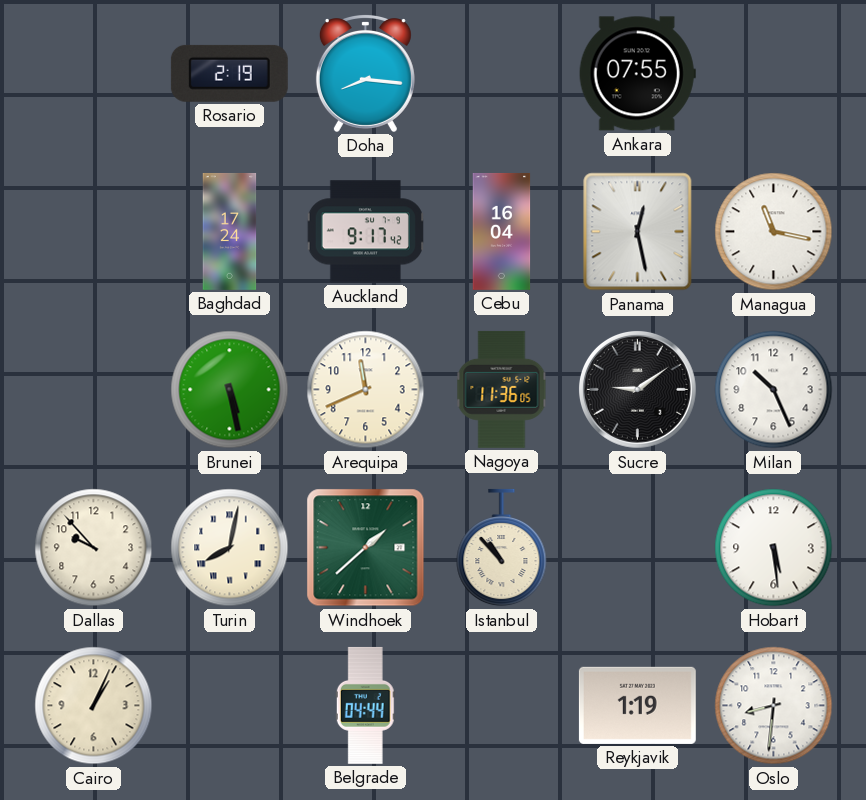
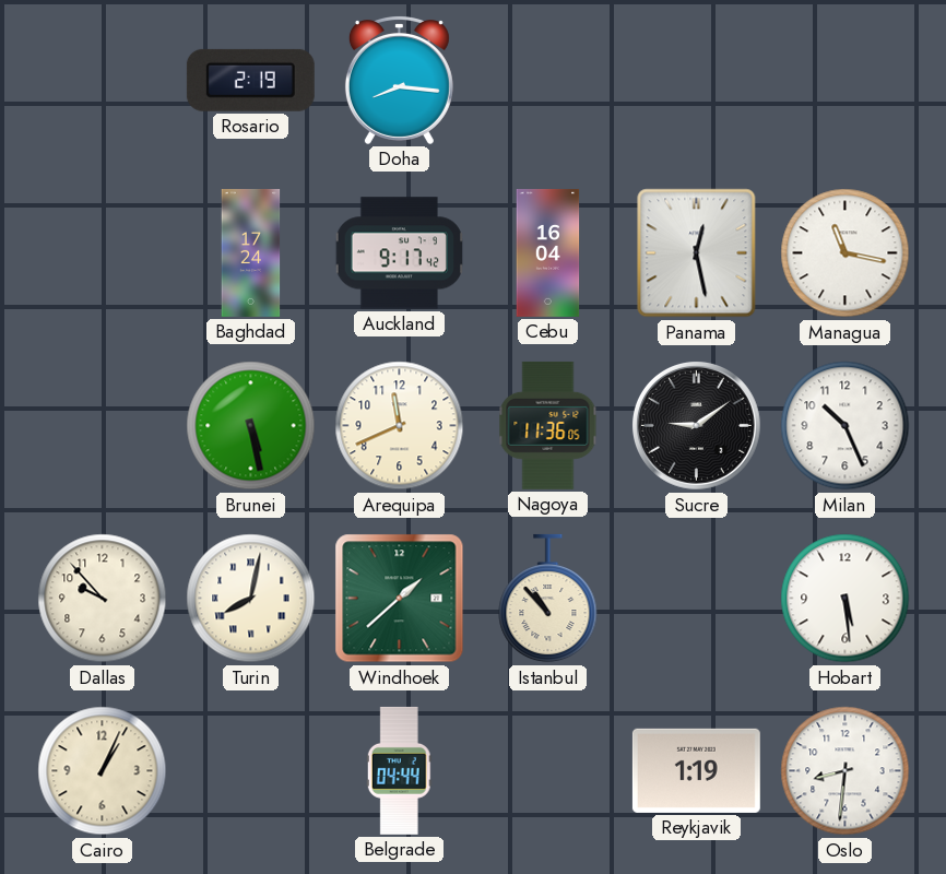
Ankara: 07:55 -> none (637, 74)
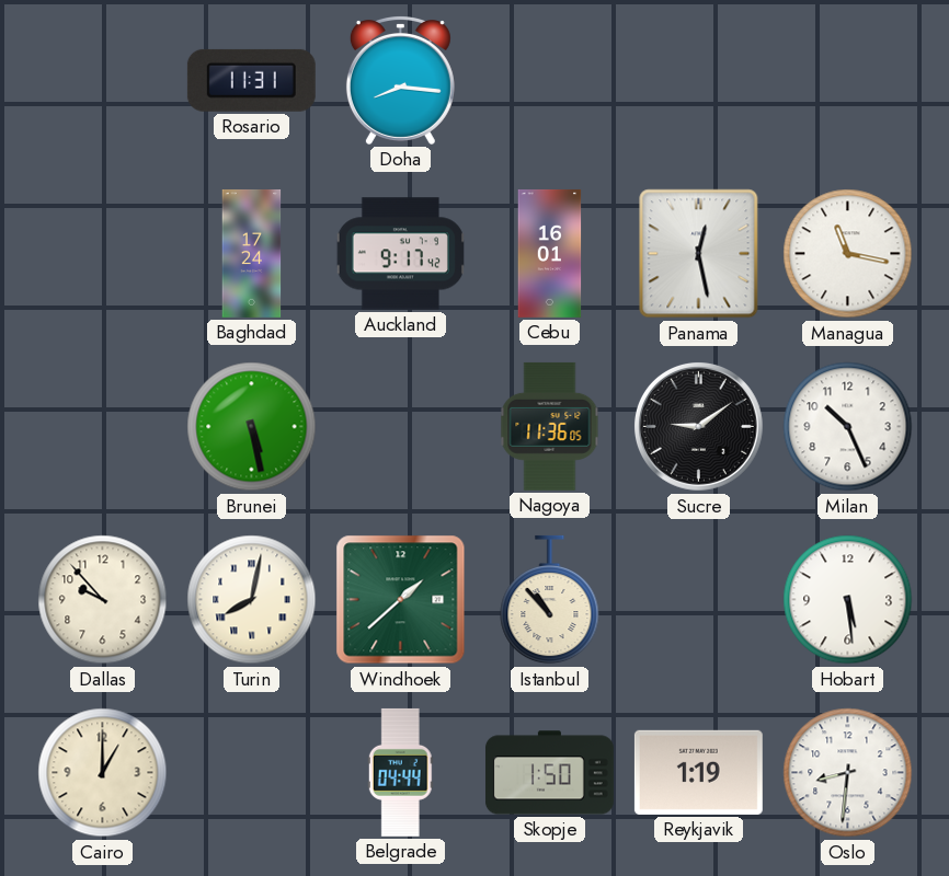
Rosario: 2:19 -> 11:31 (251, 80)
Cebu: 16:04 -> 16:01 (550, 253)
Arequipa: 11:41 -> none (400, 426)
Cairo: 1:04 -> 1:00 (103, 773)
Skopje: none -> 1:50 (549, 773)
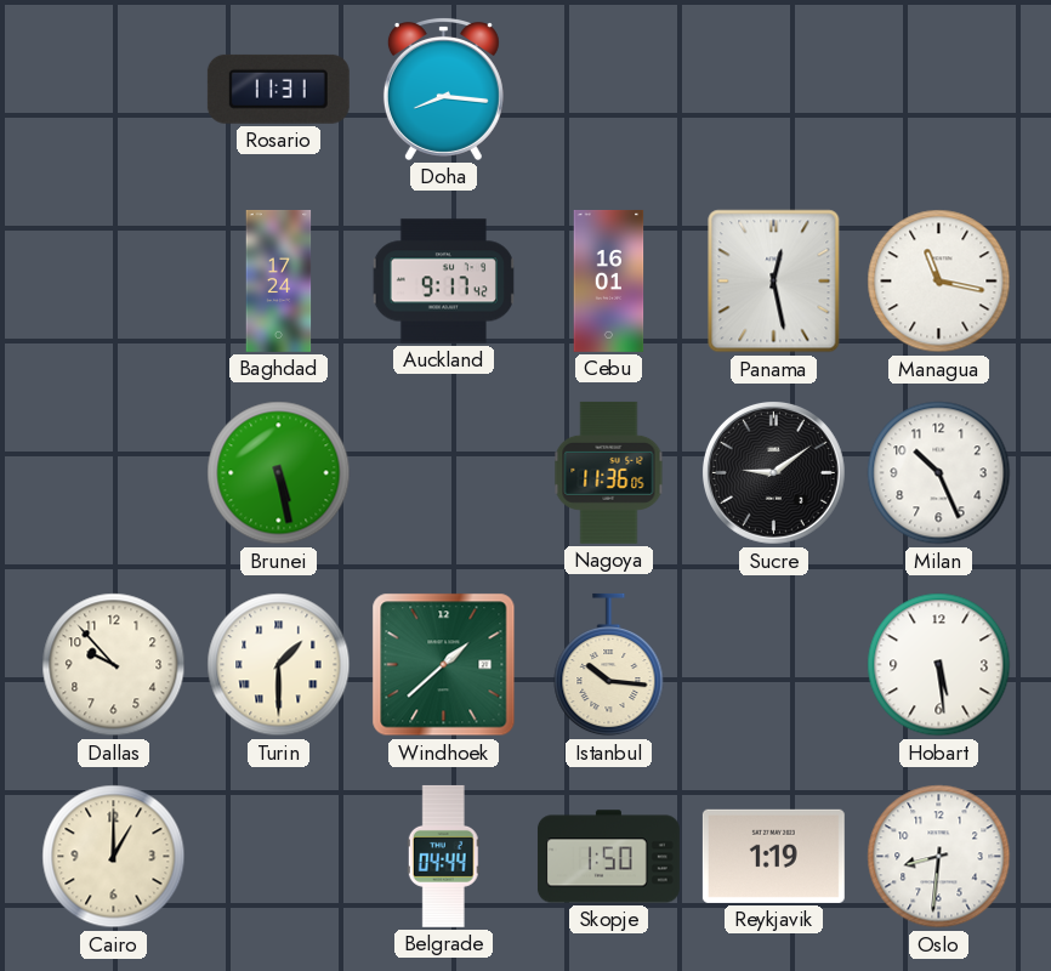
Turin: 8:02 -> 1:30 (279, 665)
Istanbul: 10:53 -> 10:16 (609, 665)
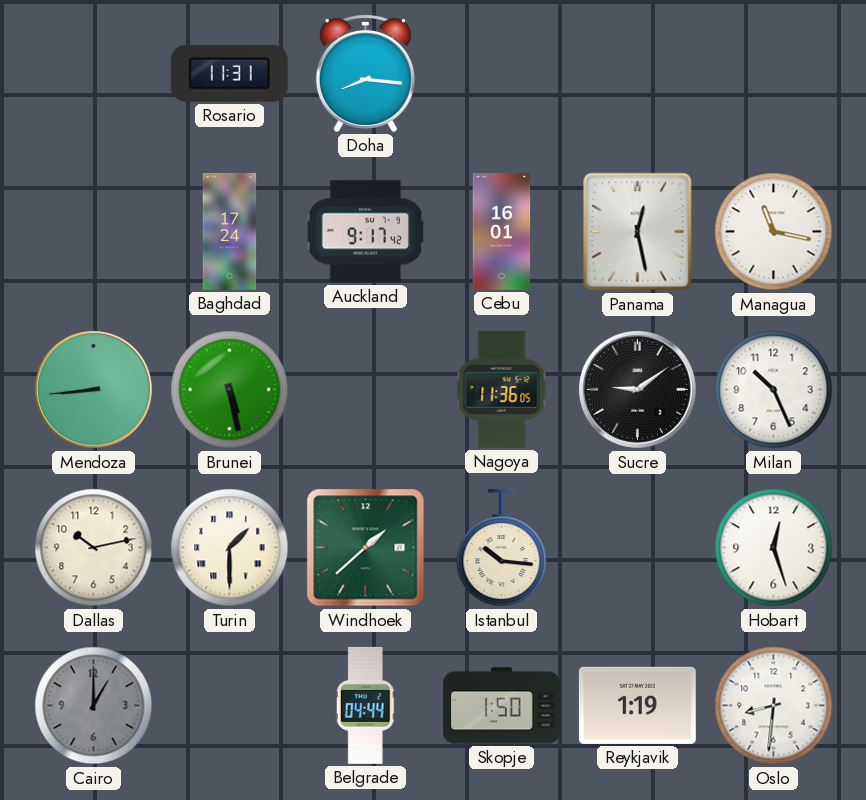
Mendoza: none -> 8:44 (93, 389)
Dallas: 9:53 -> 10:13 (94, 548)
Hobart: 5:29 -> 12:27 (774, 548)
Cairo dial: cream -> grey (94, 706)
